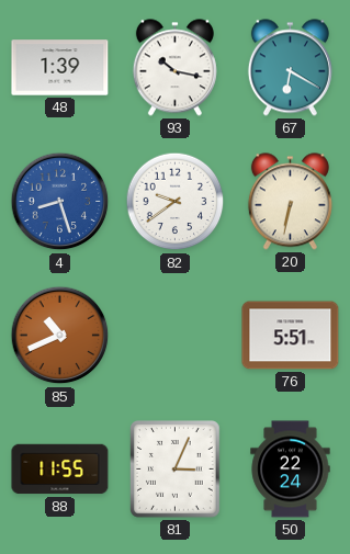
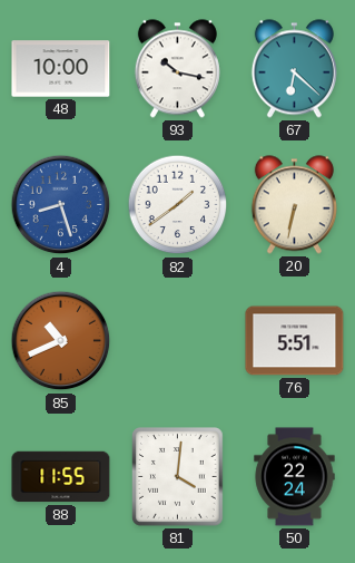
48: 1:39 -> 10:00 (61, 69)
67: 6:20 -> 6:22 (294, 69)
82: 9:39 -> 1:39 (178, 205)
81: 3:04 -> 4:01 (178, 477)
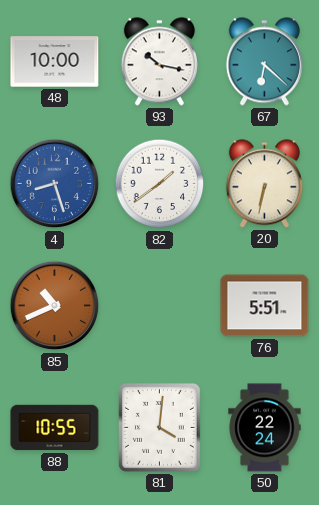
88: 11:55 -> 10:55 (55, 428)
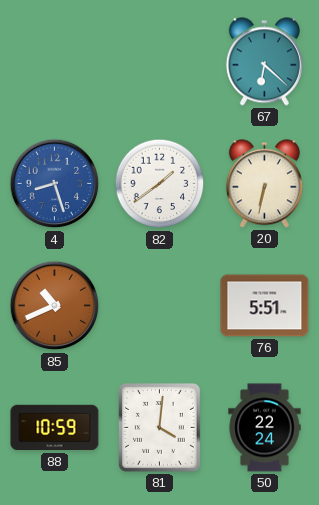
48: 10:00 -> none (55, 62)
93: 10:17 -> none (159, 62)
88: 10:55 -> 10:59 (55, 428)
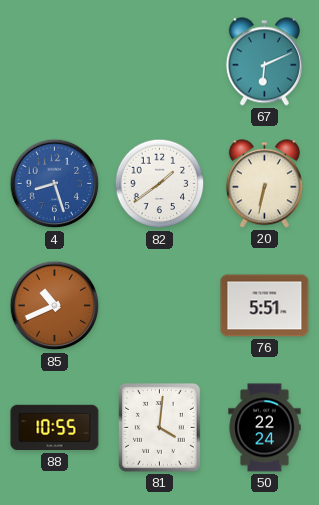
67: 6:22 -> 6:11 (264, 62)
88: 10:59 -> 10:55 (55, 428)
